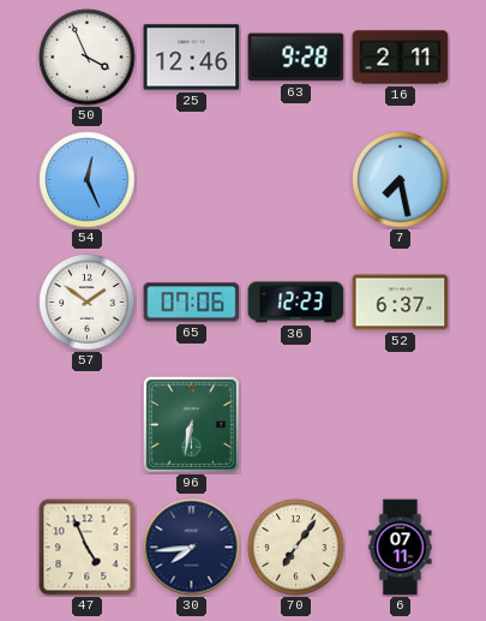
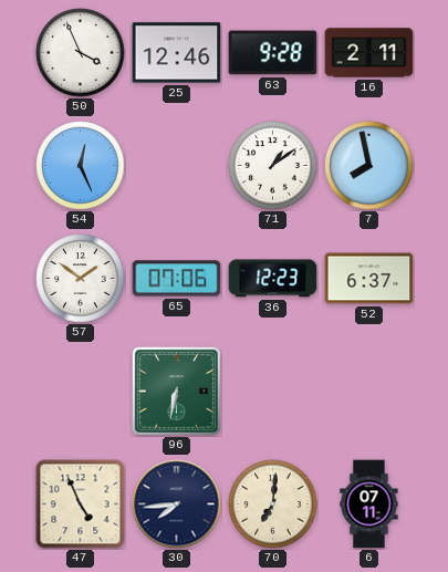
71: none -> 1:09 (273, 166)
7: 7:28 -> 7:58 (369, 166)
70: 7:06 -> 7:01 (273, 505)
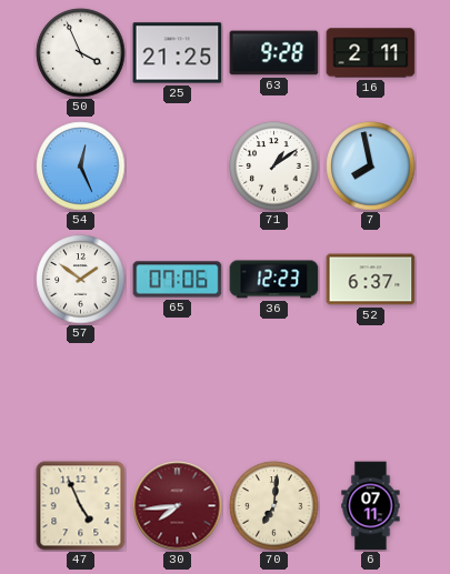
25: 12:46 -> 21:25 (178, 53)
96: 6:32 -> none (176, 391)
30 dial: navy -> burgundy (178, 506)
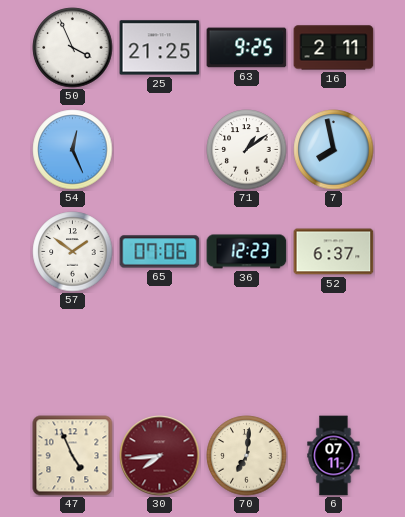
63: 9:28 -> 9:25 (247, 48)
